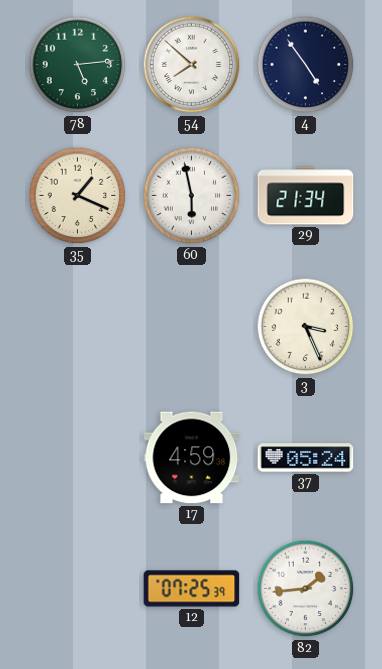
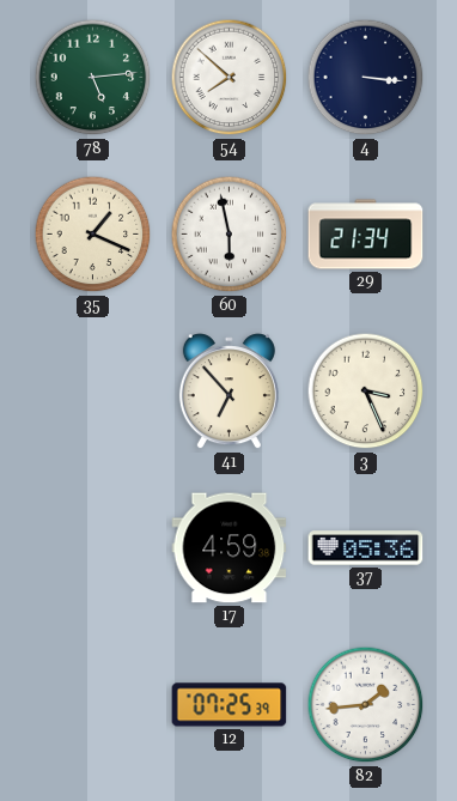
4: 4:54 -> 3:16 (366, 78)
41: none -> 6:53 (228, 392)
37: 05:24 -> 05:36 (366, 548)
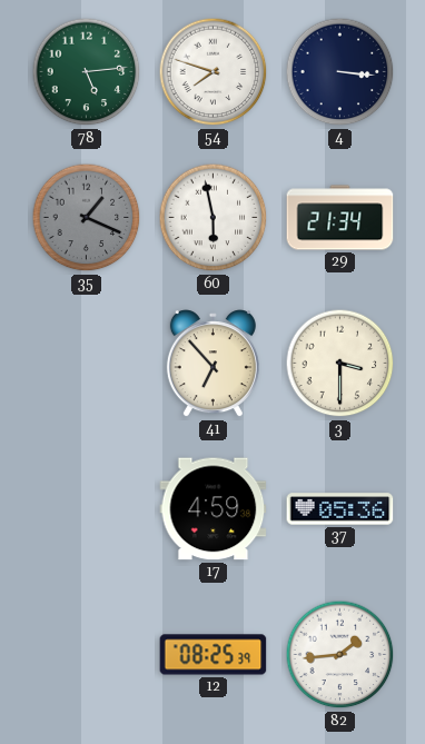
54: 7:52 -> 7:48 (214, 72)
35 dial: cream -> grey (87, 218)
3: 3:26 -> 3:30 (340, 364)
12: 07:25 -> 08:25 (214, 655)
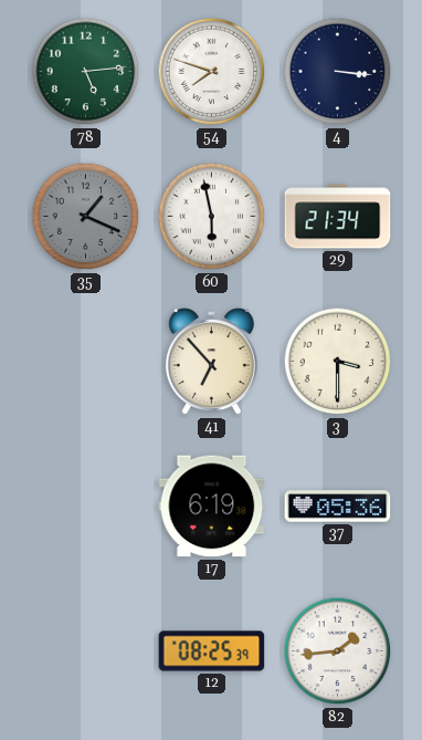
17: 4:59 -> 6:19 (212, 507)
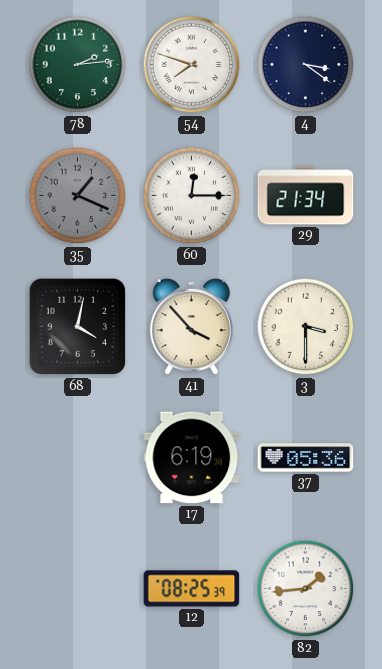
78: 5:14 -> 2:14 (78, 65)
4: 3:16 -> 3:21 (306, 65)
60: 5:58 -> 12:15 (192, 196)
68: none -> 4:02 (78, 327)
41: 6:53 -> 3:53 (191, 327)
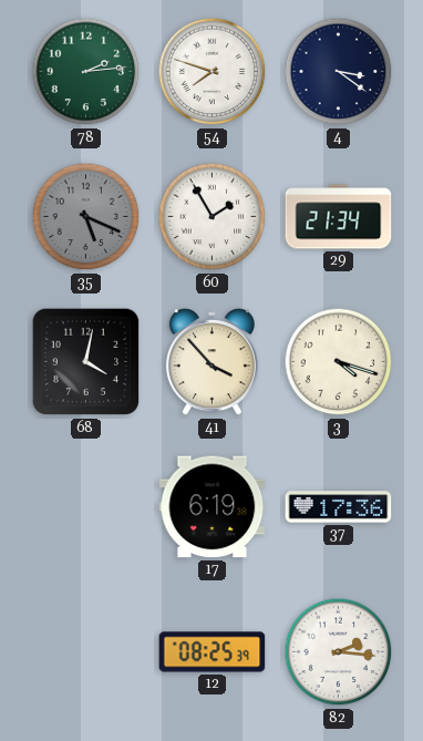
35: 1:19 -> 5:19 (86, 217)
60: 12:15 -> 1:55 (213, 217)
3: 3:30 -> 4:18 (339, 362)
37: 05:36 -> 17:36 (339, 507)
82: 1:44 -> 2:16 (339, 652)
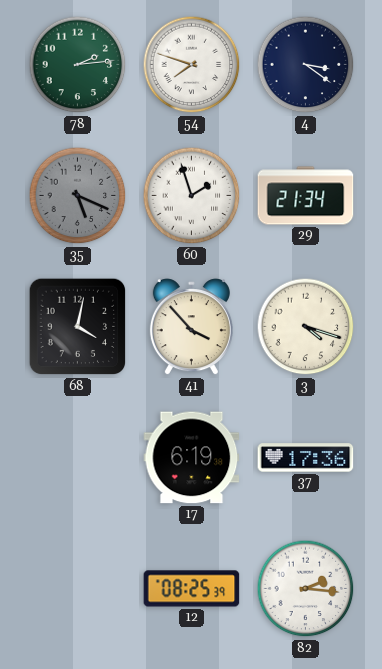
60: 1:55 -> 1:57 (192, 196)
